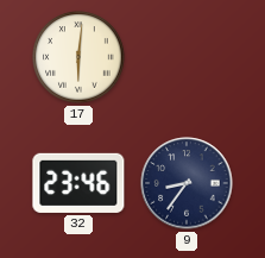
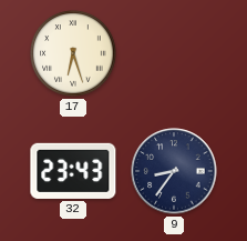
17: 6:01 -> 6:27 (73, 53)
32: 23:46 -> 23:43 (73, 171)
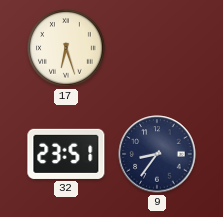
32: 23:43 -> 23:51 (66, 154)
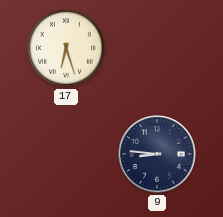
32: 23:51 -> none (66, 154)
9: 8:36 -> 8:46 (157, 154)
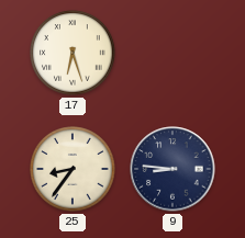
25: none -> 8:36 (73, 169)
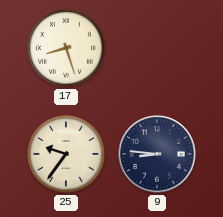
17: 6:27 -> 8:27 (66, 48)
25: 8:36 -> 9:36 (66, 154)
